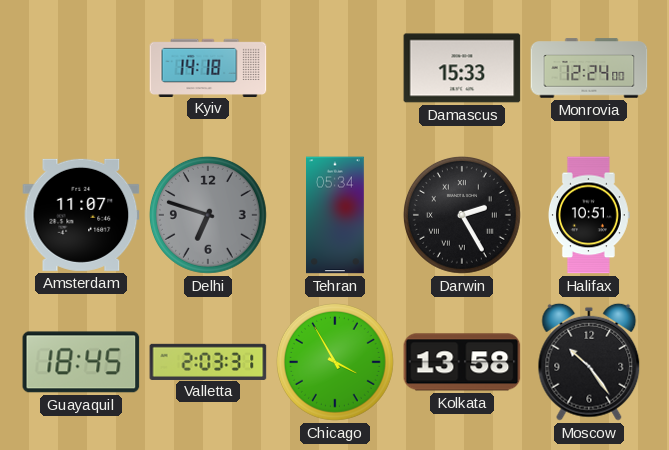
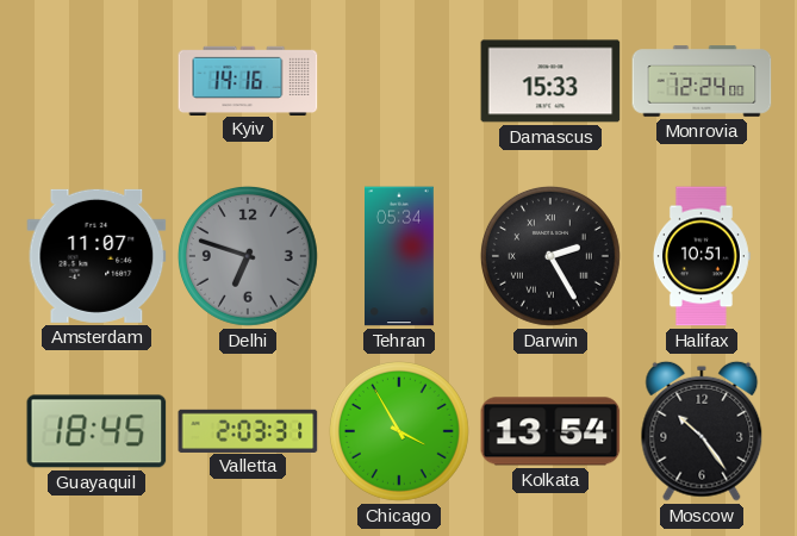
Kyiv: 14:18 -> 14:16 (248, 80)
Kolkata: 13:58 -> 13:54 (550, 431)
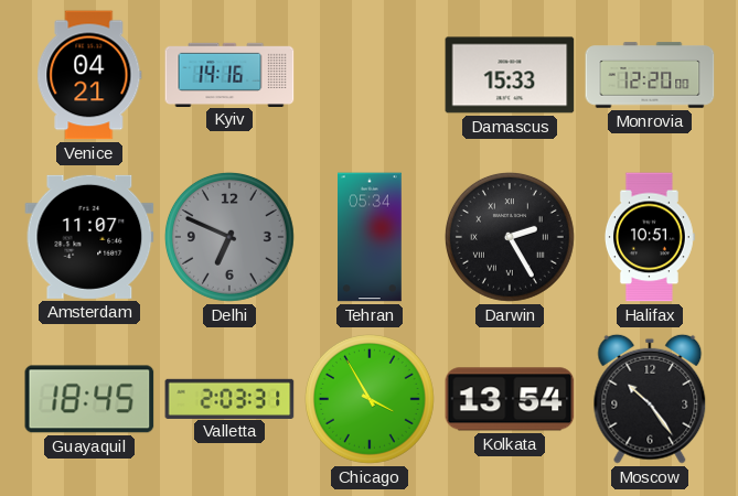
Venice: none -> 04:21 (89, 75)
Monrovia: 12:24 -> 12:20 (650, 75)
Delhi: 6:48 -> 6:49 (229, 237)
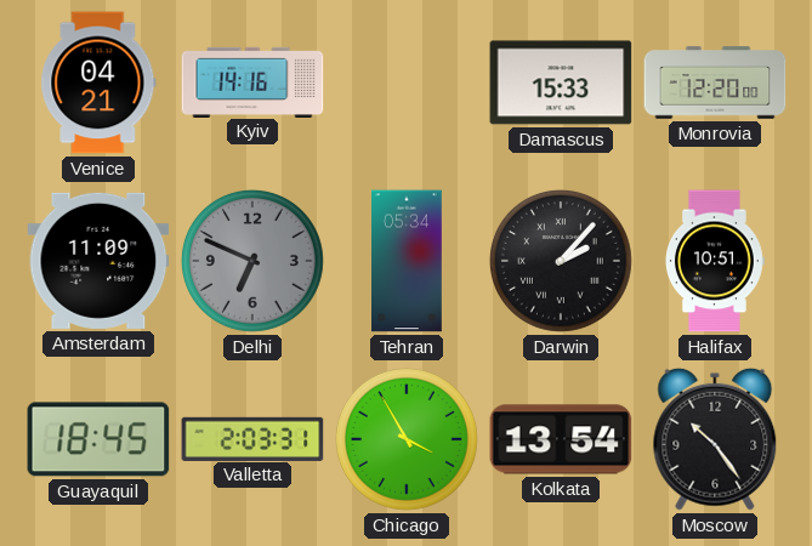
Amsterdam: 11:07 -> 11:09 (98, 261)
Darwin: 2:25 -> 2:07 (561, 261)
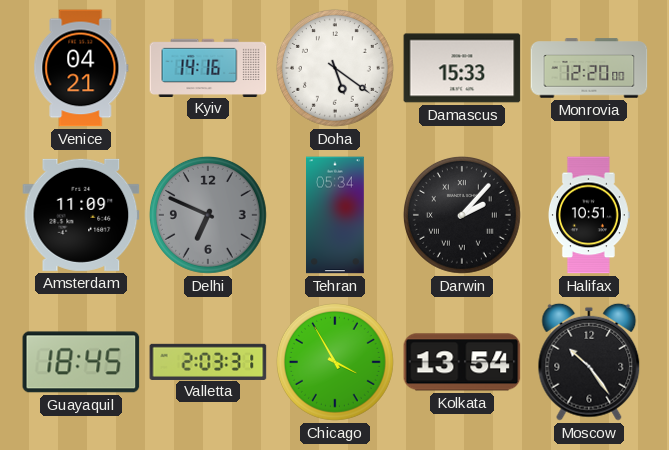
Doha: none -> 5:21 (335, 68)
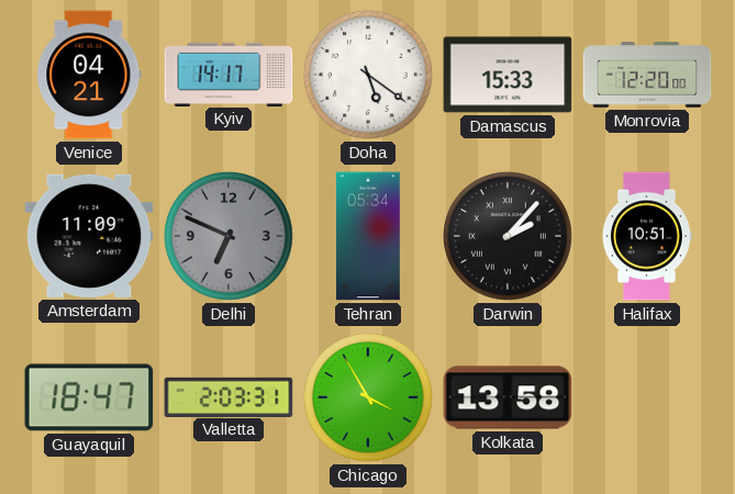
Kyiv: 14:16 -> 14:17 (229, 74)
Guayaquil: 18:45 -> 18:47 (89, 397)
Kolkata: 13:54 -> 13:58 (508, 397)
Moscow: 10:24 -> none (589, 362)
